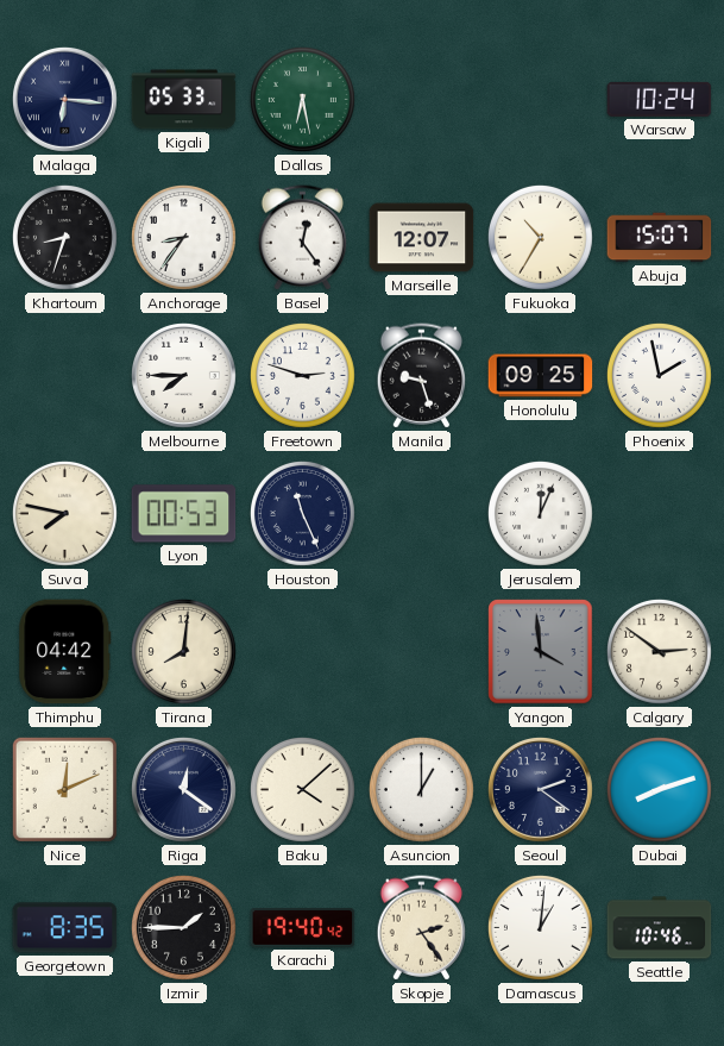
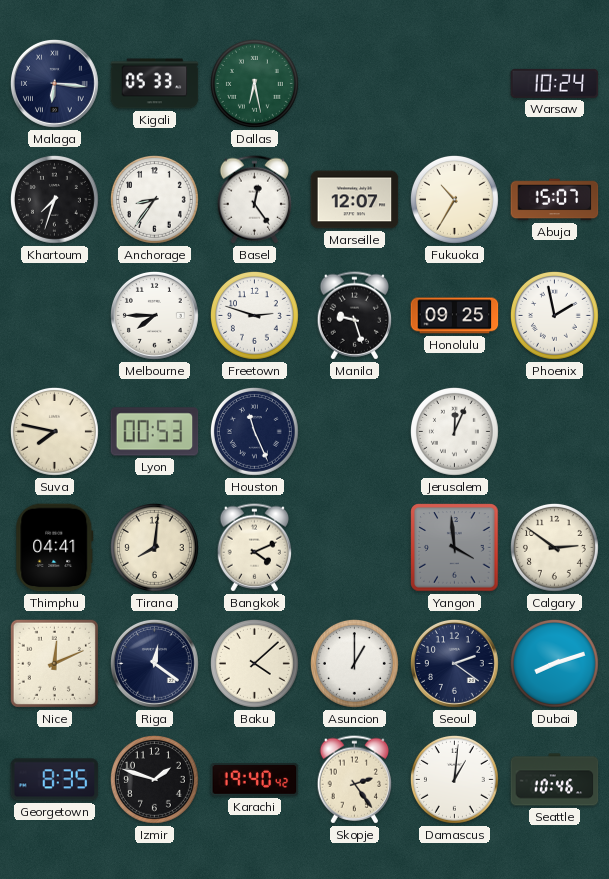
Khartoum: 8:33 -> 7:33 (54, 199)
Thimphu: 04:42 -> 04:41 (55, 548)
Bangkok: none -> 4:11 (254, 548)
Izmir: 1:45 -> 1:48 (154, 779)
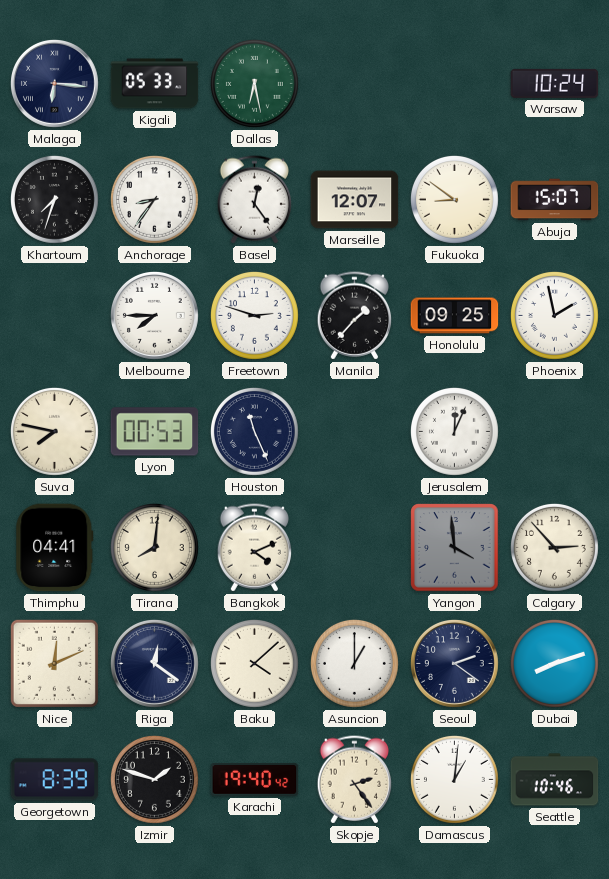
Fukuoka: 10:35 -> 8:51 (454, 199)
Manila: 9:27 -> 1:37 (354, 316)
Calgary: 2:51 -> 2:53 (554, 547)
Georgetown: 8:35 -> 8:39 (55, 780)
